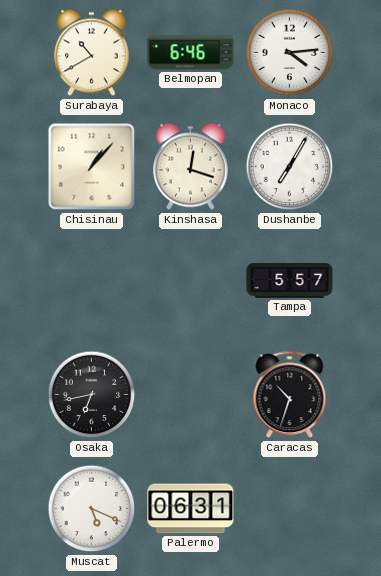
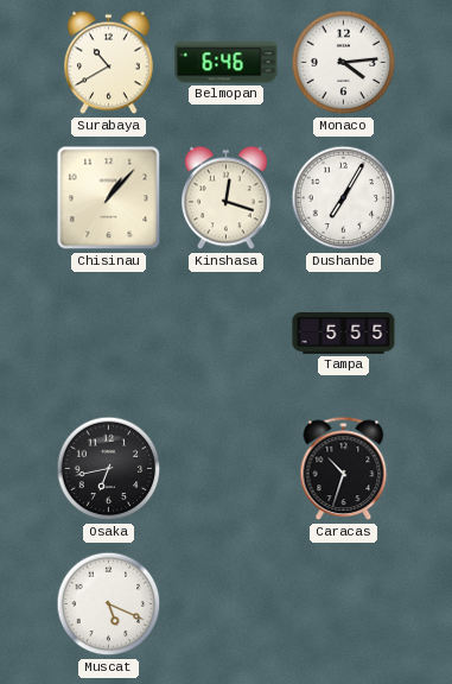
Tampa: 5:57 -> 5:55 (344, 332)
Palermo: 06:31 -> none (191, 509)
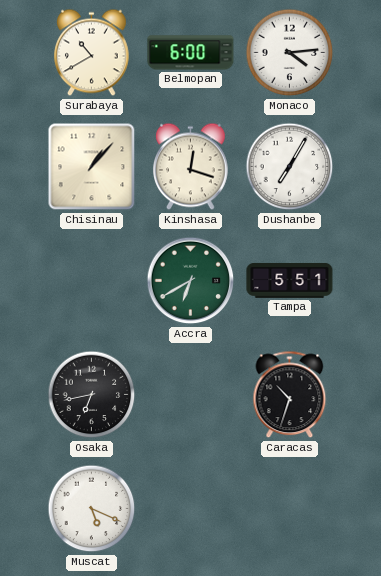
Belmopan: 6:46 -> 6:00 (191, 53)
Accra: none -> 6:40 (191, 281)
Tampa: 5:55 -> 5:51 (290, 280)
